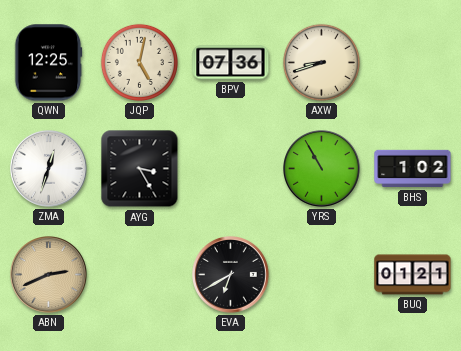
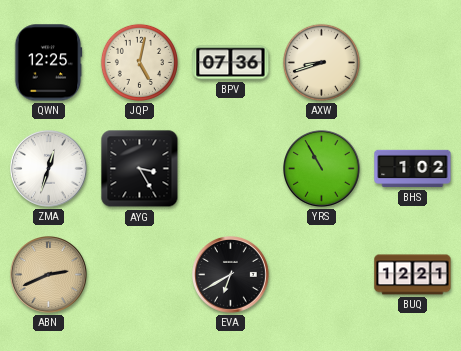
BUQ: 01:21 -> 12:21 (413, 275)
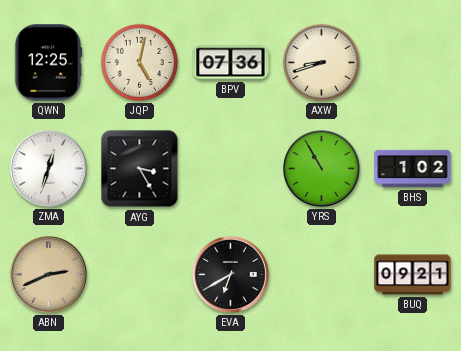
BUQ: 12:21 -> 09:21 (413, 275)
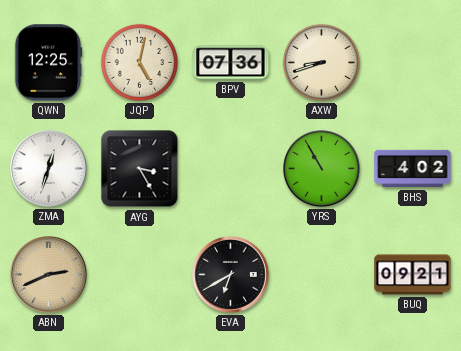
BHS: 1:02 -> 4:02 (413, 169)
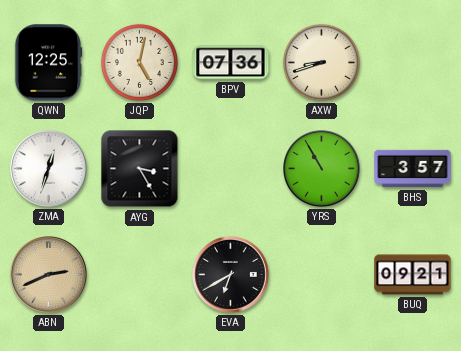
BHS: 4:02 -> 3:57 (413, 169)
